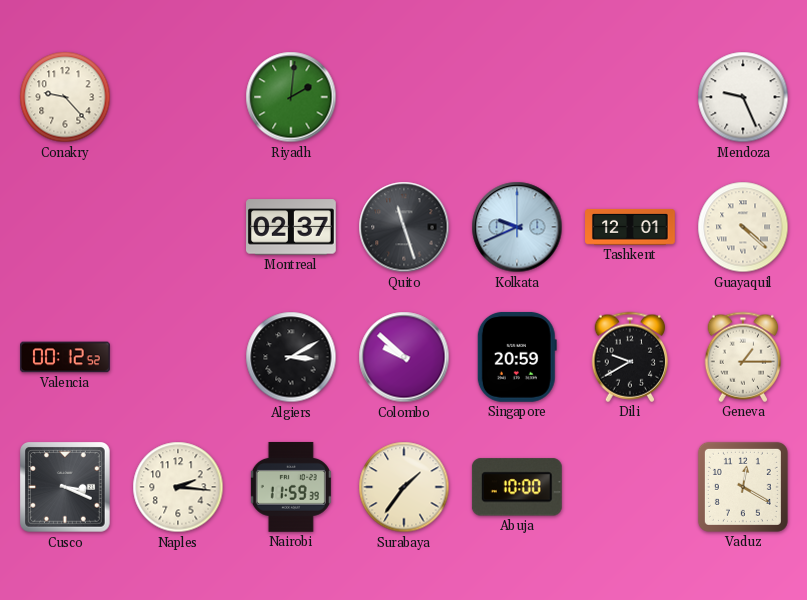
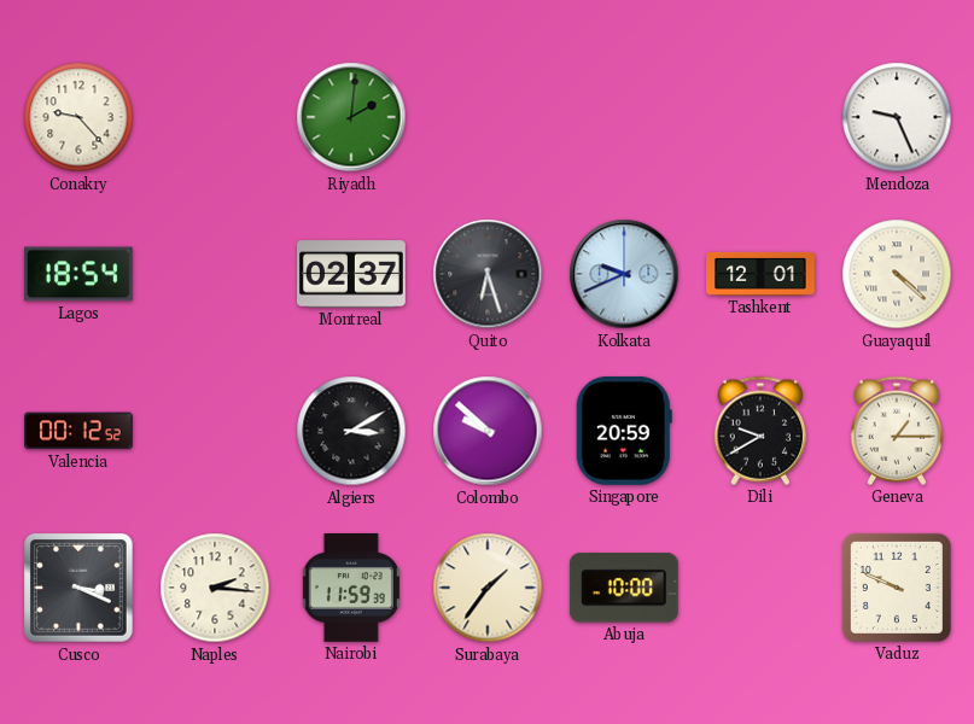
Lagos: none -> 18:54 (78, 274)
Quito: 11:27 -> 6:27 (488, 274)
Vaduz: 12:20 -> 9:49 (897, 588)
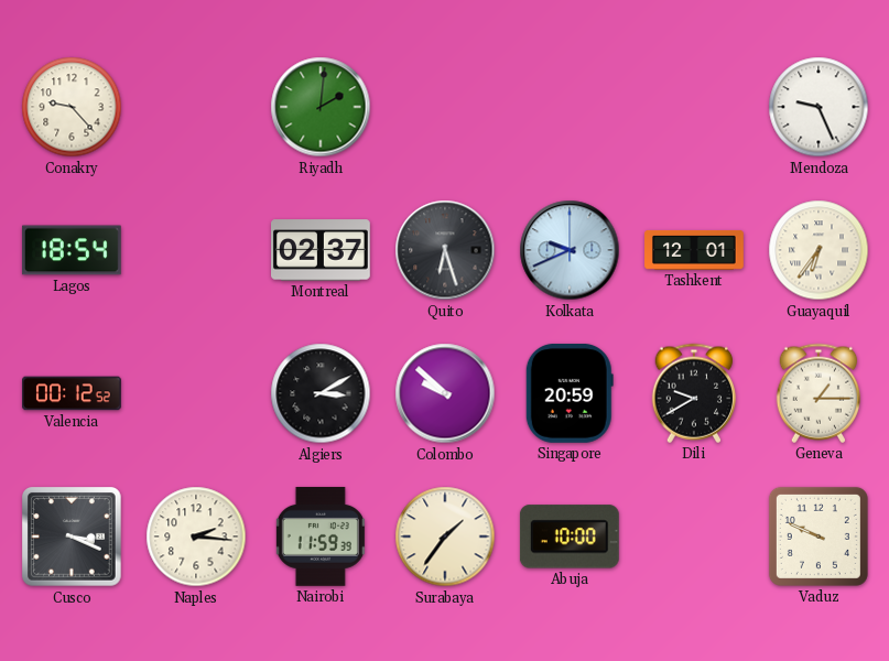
Guayaquil: 4:22 -> 6:36 (818, 250)
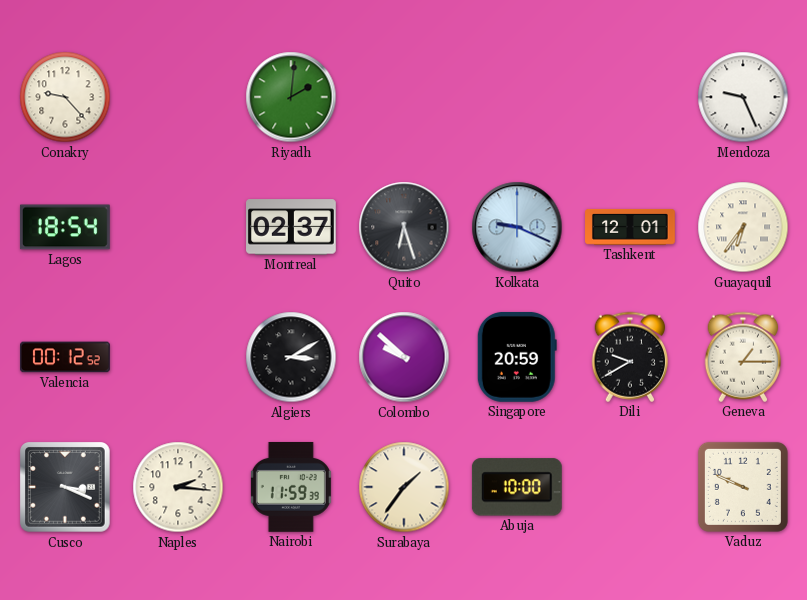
Kolkata: 9:41 -> 9:19 (517, 227)
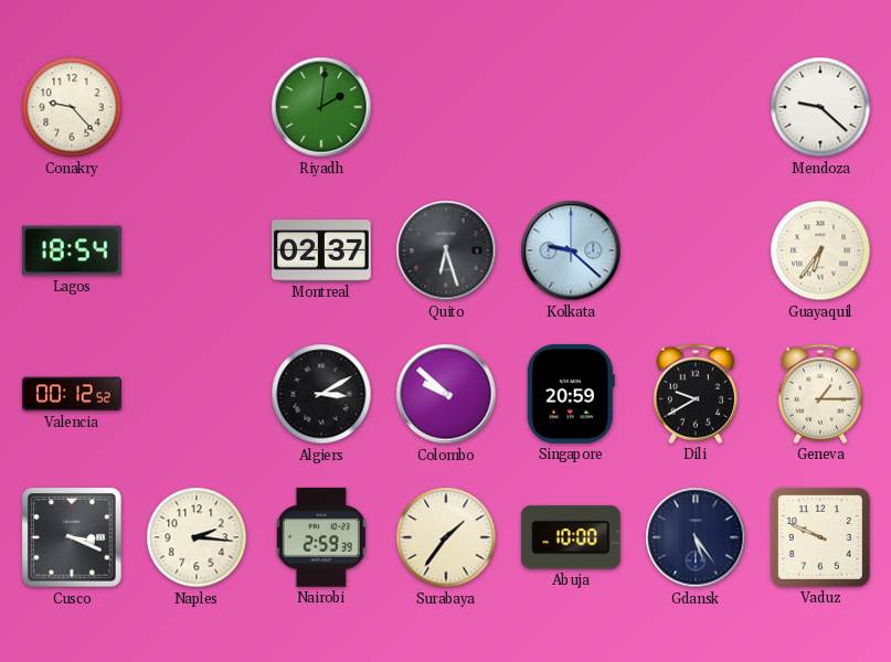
Mendoza: 9:26 -> 9:22 (820, 107)
Kolkata: 9:19 -> 9:22 (571, 250)
Tashkent: 12:01 -> none (630, 227)
Nairobi: 11:59 -> 2:59 (321, 537)
Gdansk: none -> 5:24 (696, 537)
